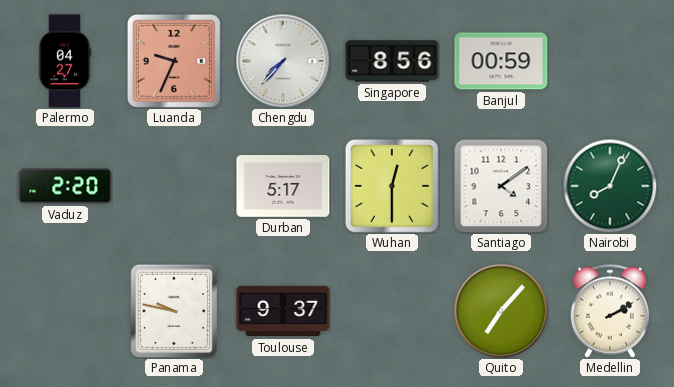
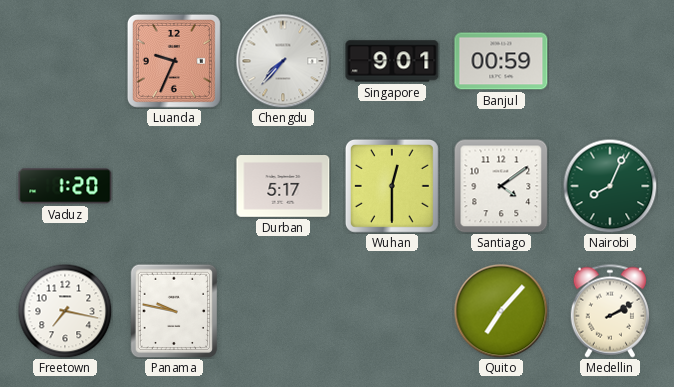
Palermo: 04:27 -> none (65, 61)
Singapore: 8:56 -> 9:01 (392, 61)
Vaduz: 2:20 -> 1:20 (65, 186)
Freetown: none -> 7:17 (65, 311)
Toulouse: 9:37 -> none (283, 311)
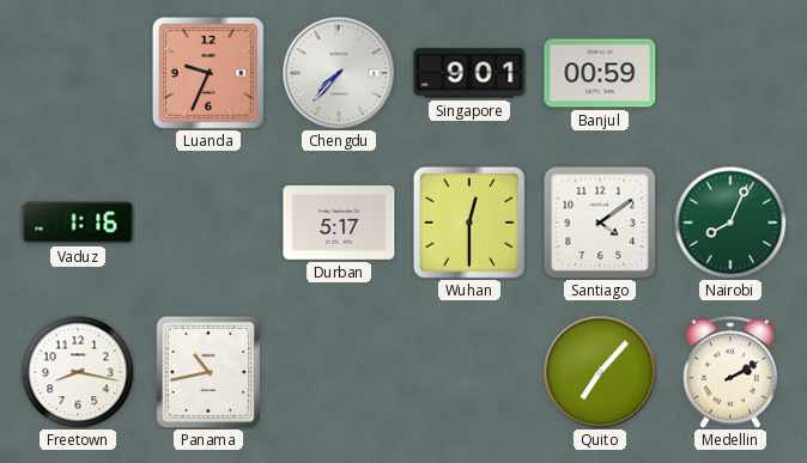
Vaduz: 1:20 -> 1:16 (78, 223)
Freetown: 7:17 -> 8:17 (78, 372)
Panama: 9:47 -> 10:43 (208, 372)
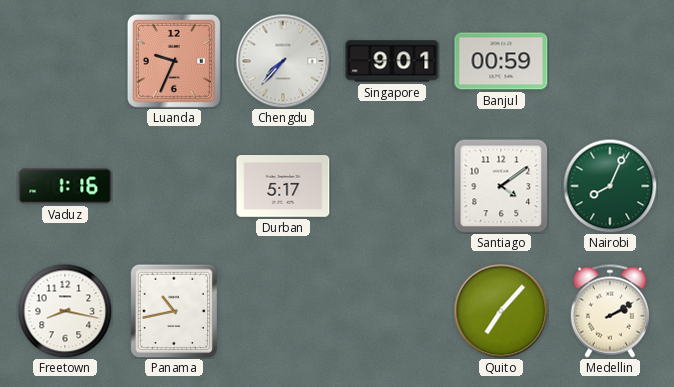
Wuhan: 12:30 -> none (469, 223)
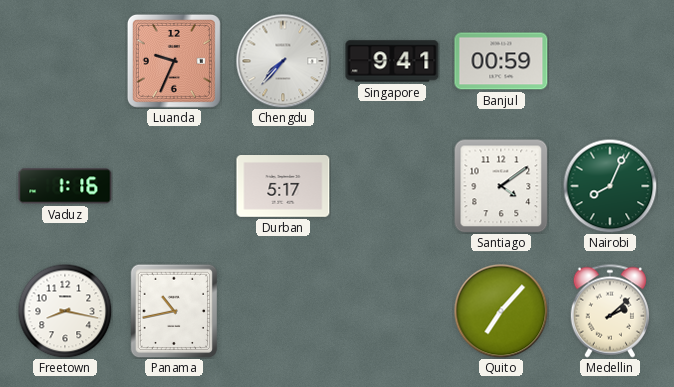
Singapore: 9:01 -> 9:41 (392, 61)
Medellin: 2:10 -> 2:08 (609, 311)
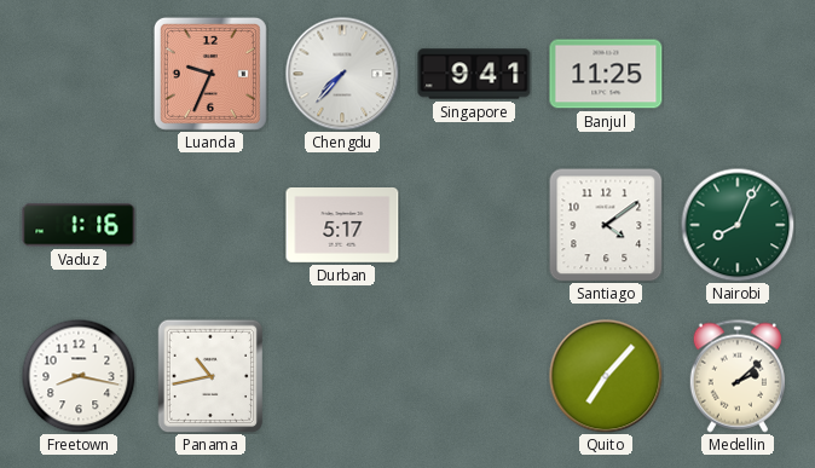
Banjul: 00:59 -> 11:25 (606, 74)
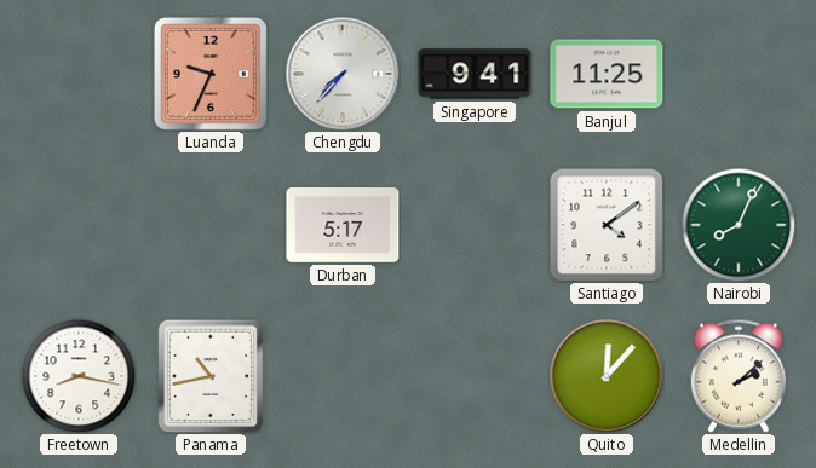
Vaduz: 1:16 -> none (79, 225)
Quito: 7:07 -> 12:07 (607, 376)
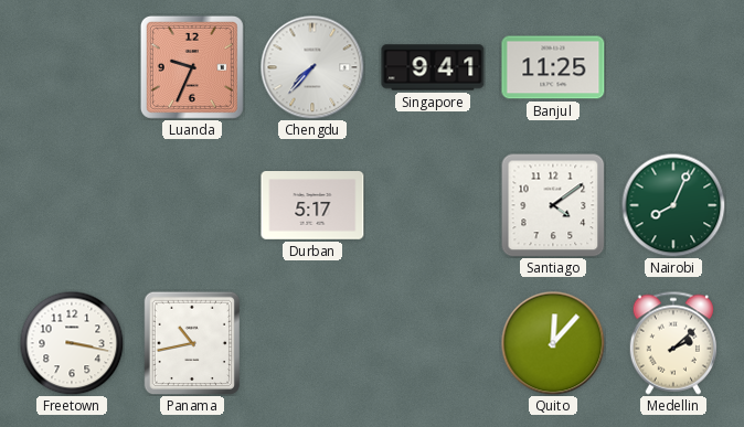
Freetown: 8:17 -> 3:17 (72, 343)
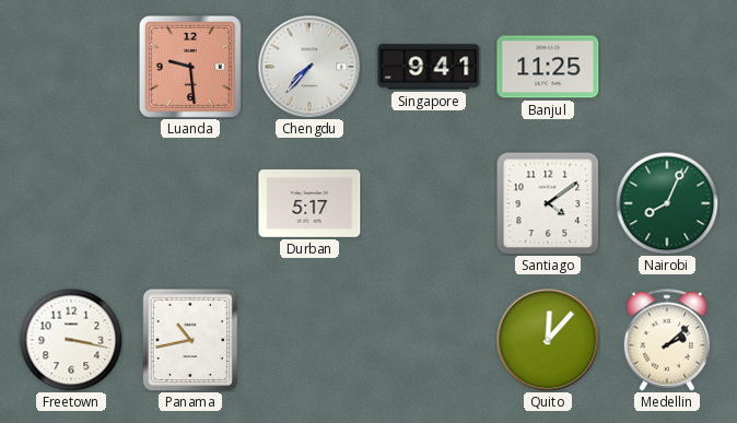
Luanda: 9:34 -> 9:29 (190, 67)
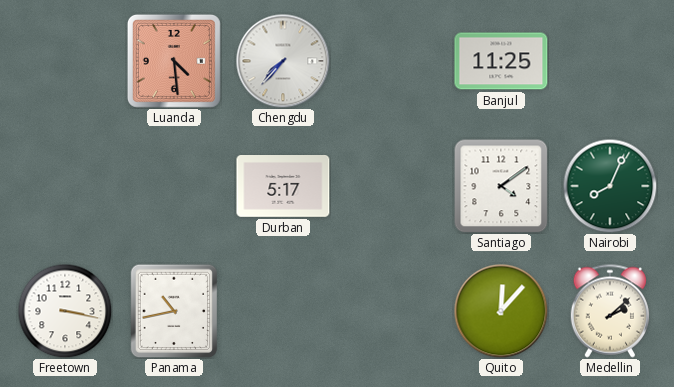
Luanda: 9:29 -> 4:29 (174, 61)
Singapore: 9:41 -> none (429, 67)
